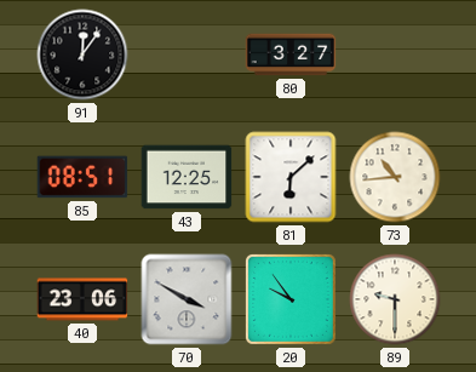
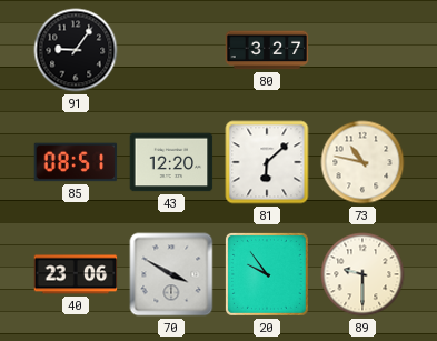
91: 12:06 -> 9:06 (76, 50)
43: 12:25 -> 12:20 (171, 162)
73: 10:44 -> 10:47 (362, 162)
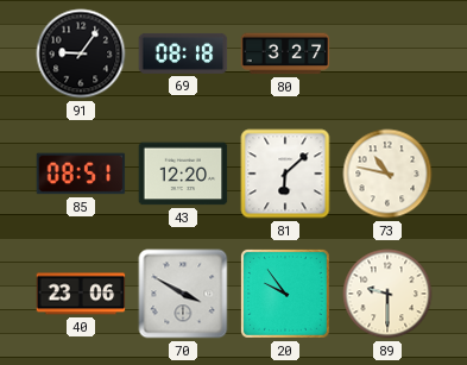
69: none -> 08:18 (183, 54)
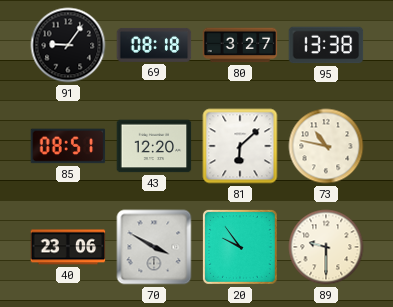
95: none -> 13:38 (326, 45)
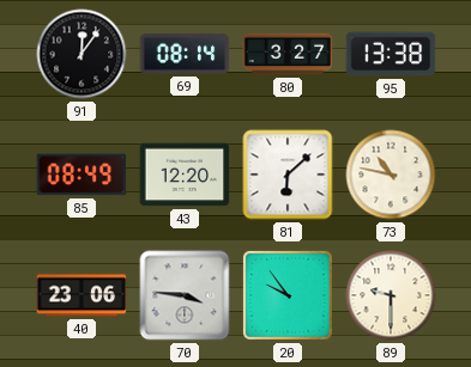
91: 9:06 -> 12:06 (81, 54)
69: 08:18 -> 08:14 (185, 54)
85: 08:51 -> 08:49 (81, 175)
70: 3:50 -> 3:46 (185, 295)
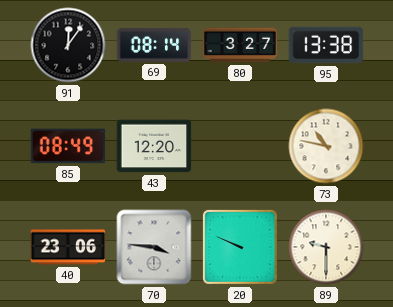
81: 6:08 -> none (288, 175)
20: 9:54 -> 9:49 (240, 247)
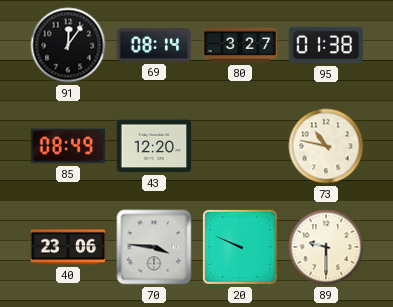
95: 13:38 -> 01:38 (326, 45)
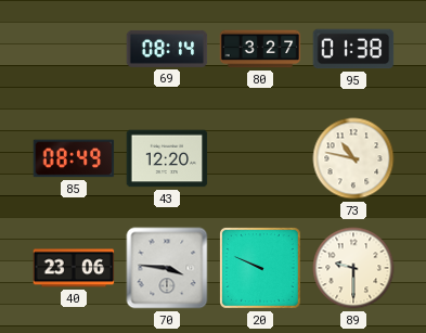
91: 12:06 -> none (68, 45)
